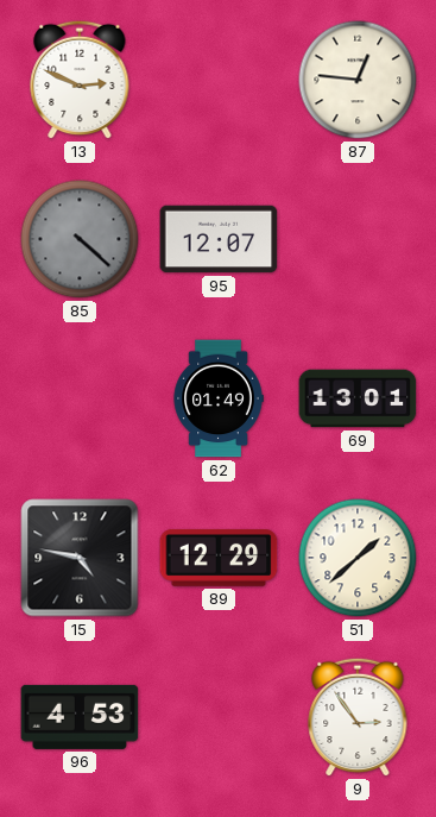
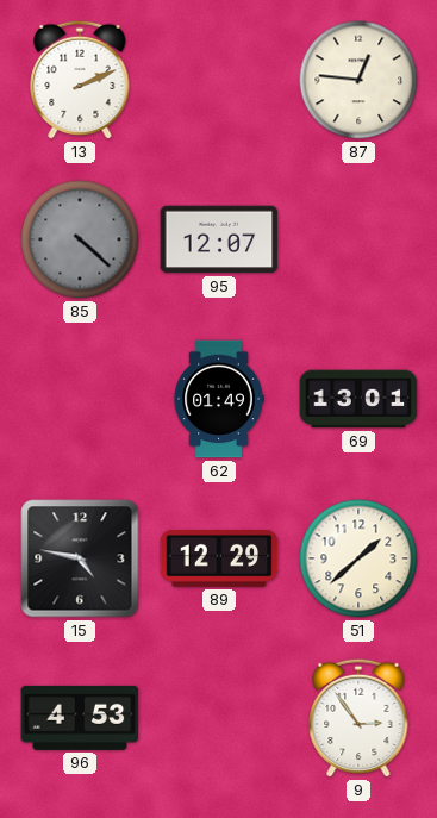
13: 2:49 -> 2:11 (80, 80)
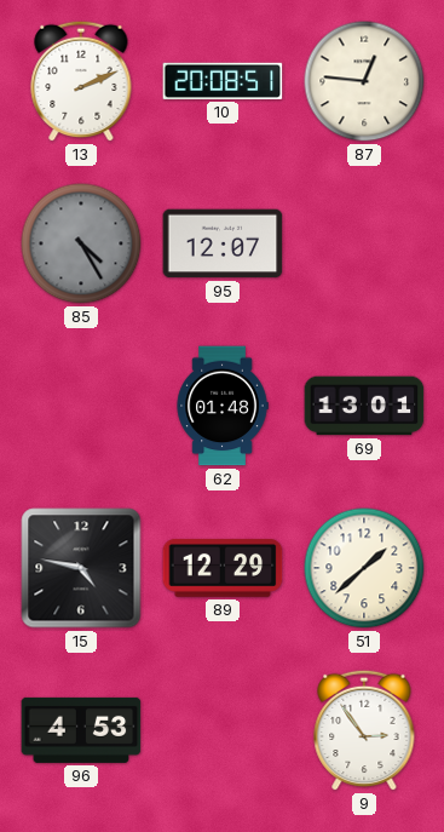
10: none -> 20:08 (223, 81)
85: 4:22 -> 4:25 (81, 243)
62: 01:49 -> 01:48 (223, 406)
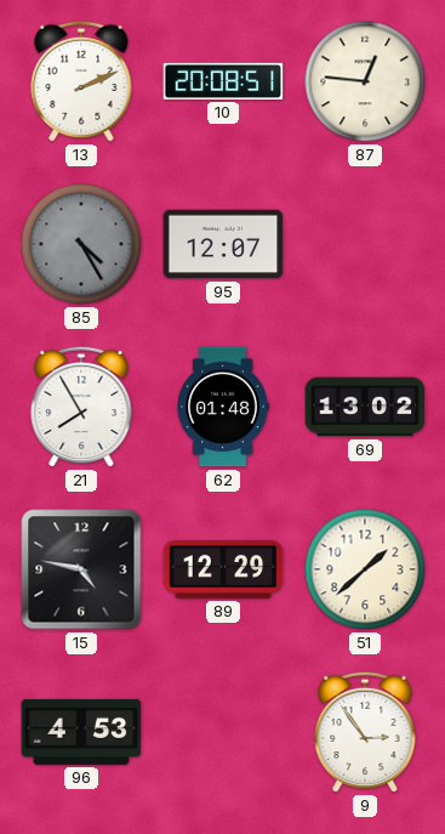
21: none -> 7:55 (81, 407)
69: 13:01 -> 13:02 (365, 407)
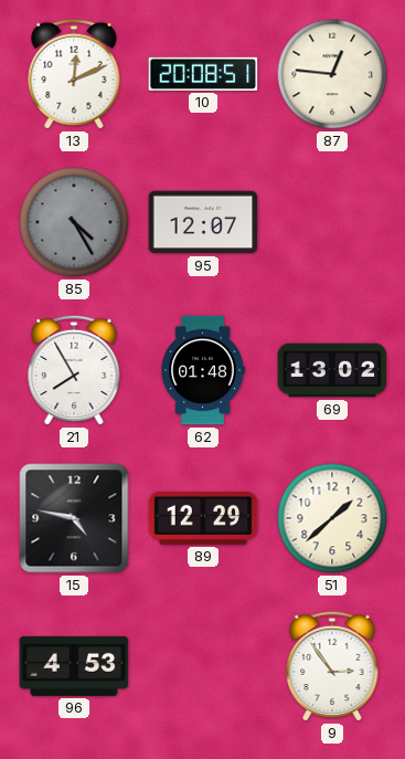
13: 2:11 -> 12:11 (74, 74)
